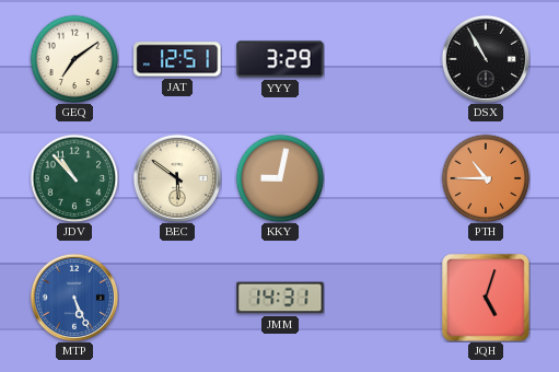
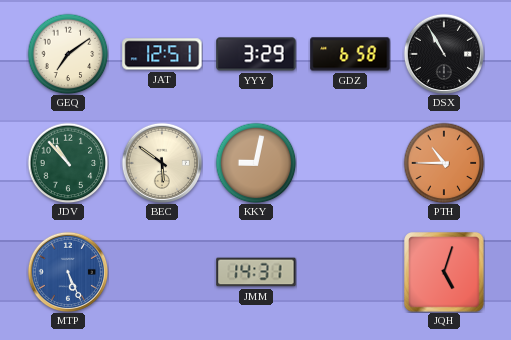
GDZ: none -> 6:58 (350, 54)
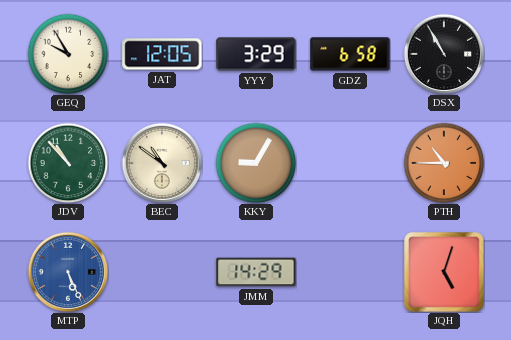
GEQ: 7:09 -> 9:55 (68, 54)
JAT: 12:51 -> 12:05 (162, 54)
BEC: 5:51 -> 10:51 (161, 162)
KKY: 9:02 -> 9:05 (256, 163)
JMM: 14:31 -> 14:29 (256, 272)
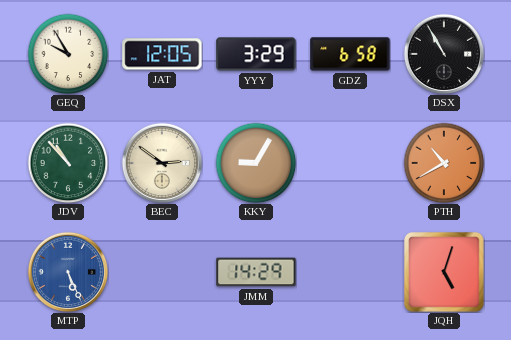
BEC: 10:51 -> 2:51 (161, 162)
PTH: 10:45 -> 10:40 (444, 163)
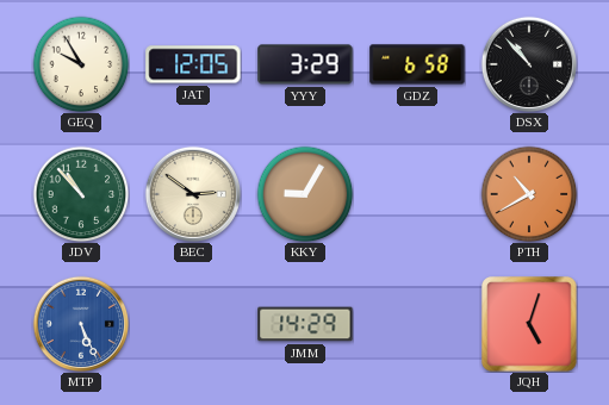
DSX: 10:55 -> 10:53 (528, 63)
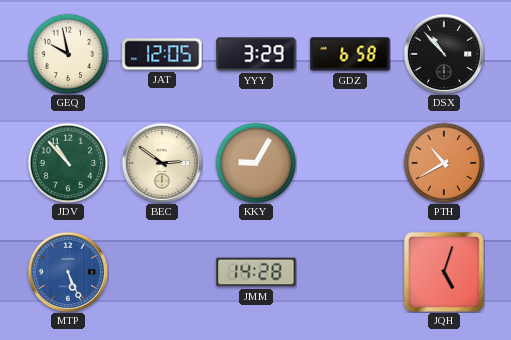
GEQ: 9:55 -> 9:58 (68, 54)
JMM: 14:29 -> 14:28 (256, 272)
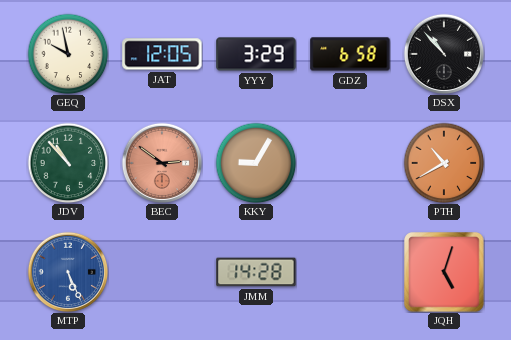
BEC dial: cream -> salmon (161, 162)
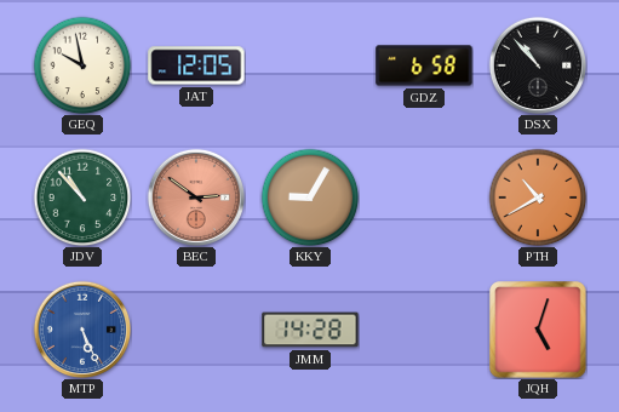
YYY: 3:29 -> none (256, 54)
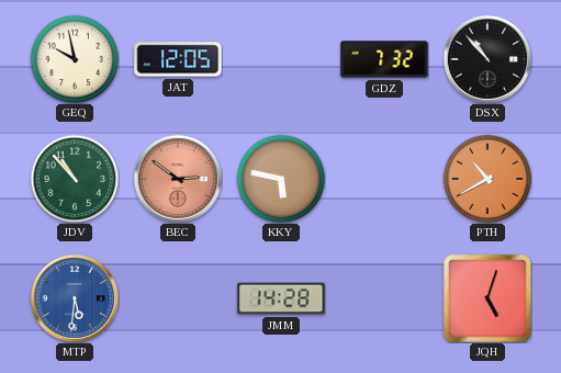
GDZ: 6:58 -> 7:32 (384, 59)
KKY: 9:05 -> 5:47 (281, 179)
MTP: 5:26 -> 5:31 (74, 297)
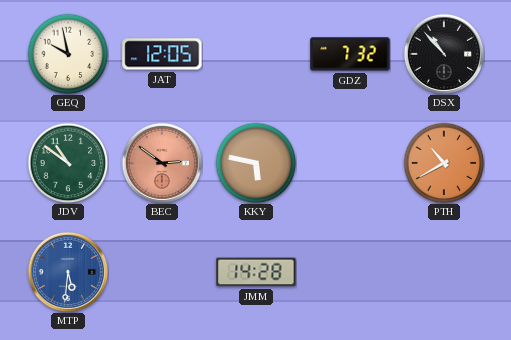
JDV: 10:53 -> 10:51 (68, 163)
JQH: 5:03 -> none (487, 298)
